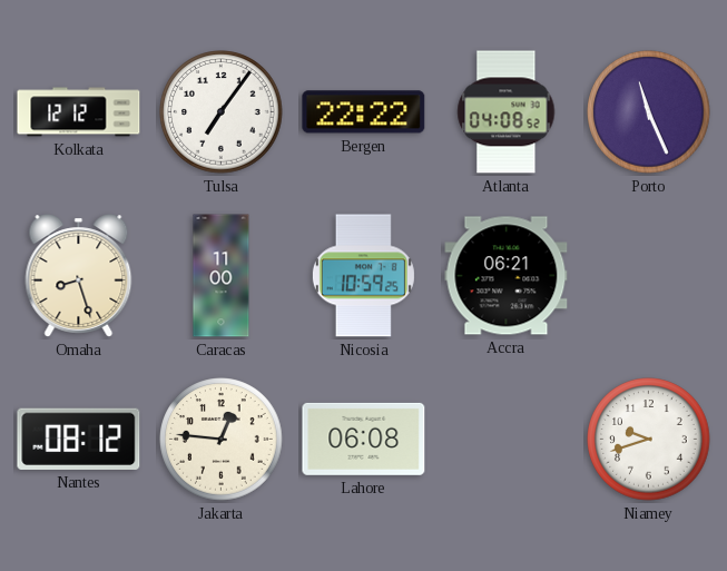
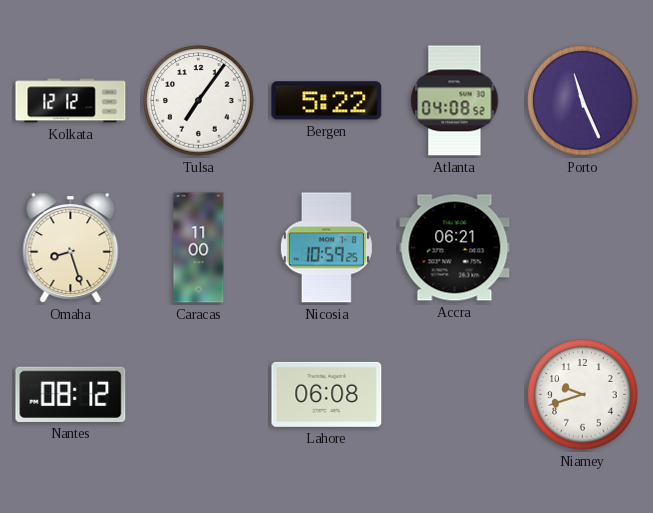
Bergen: 22:22 -> 5:22 (327, 101)
Jakarta: 12:46 -> none (222, 440)
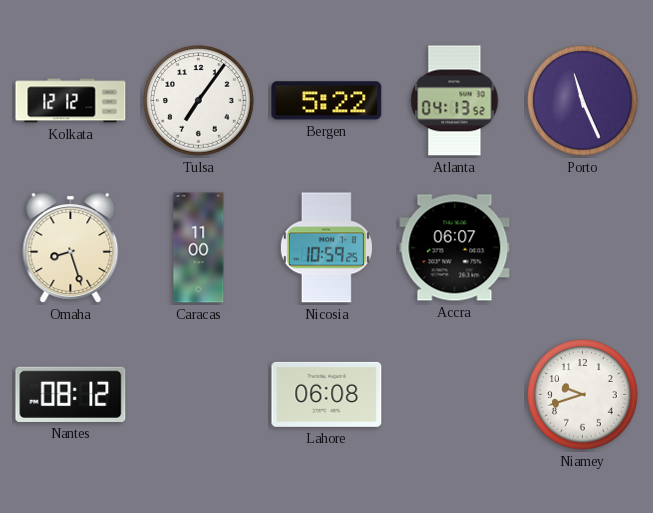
Atlanta: 04:08 -> 04:13 (455, 101)
Accra: 06:21 -> 06:07 (455, 248)
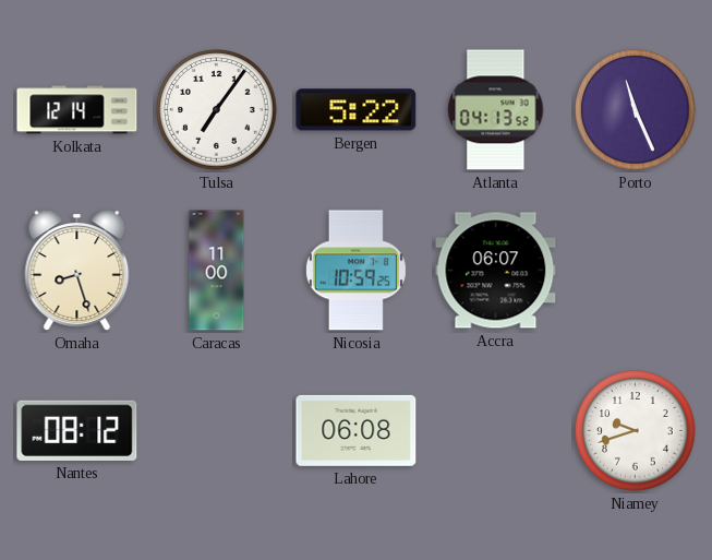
Kolkata: 12:12 -> 12:14 (77, 110)
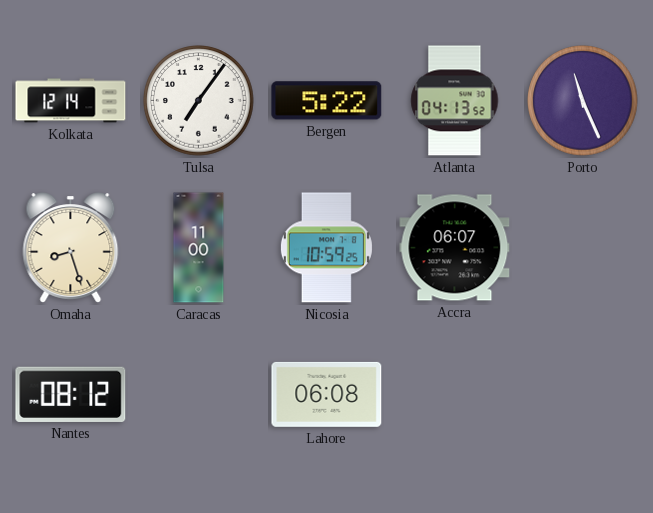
Niamey: 9:42 -> none (636, 431)
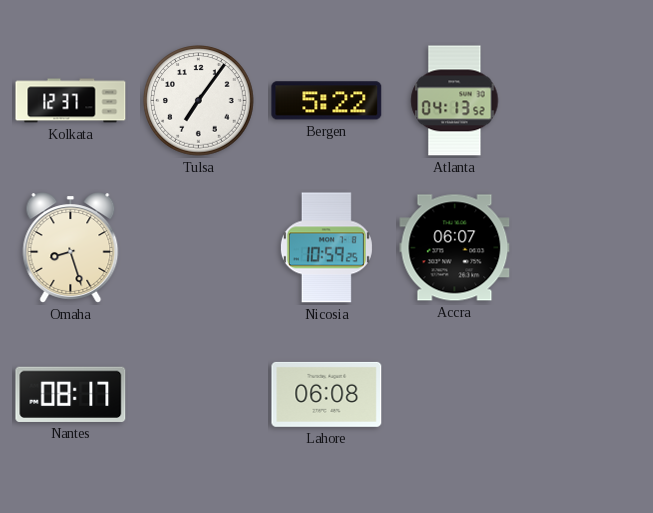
Kolkata: 12:14 -> 12:37 (71, 101)
Porto: 11:26 -> none (583, 101)
Caracas: 11:00 -> none (199, 248)
Nantes: 08:12 -> 08:17 (71, 394)
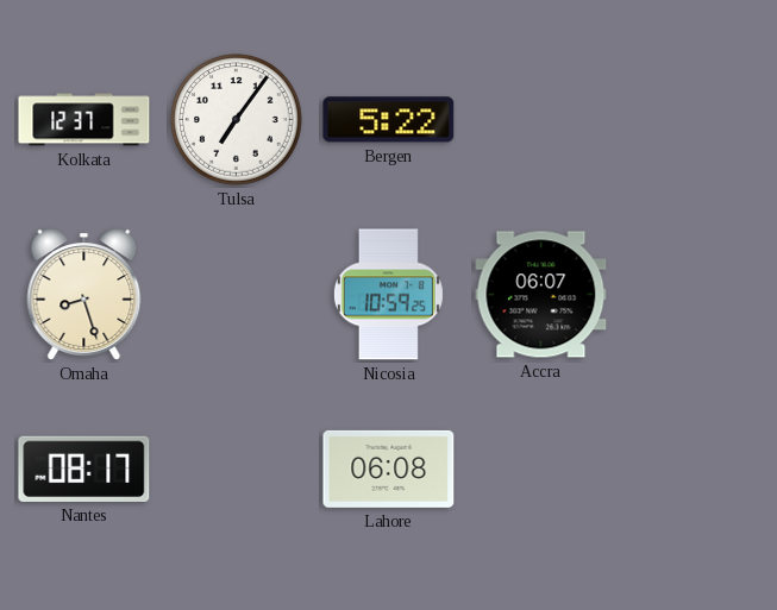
Atlanta: 04:13 -> none (455, 101)
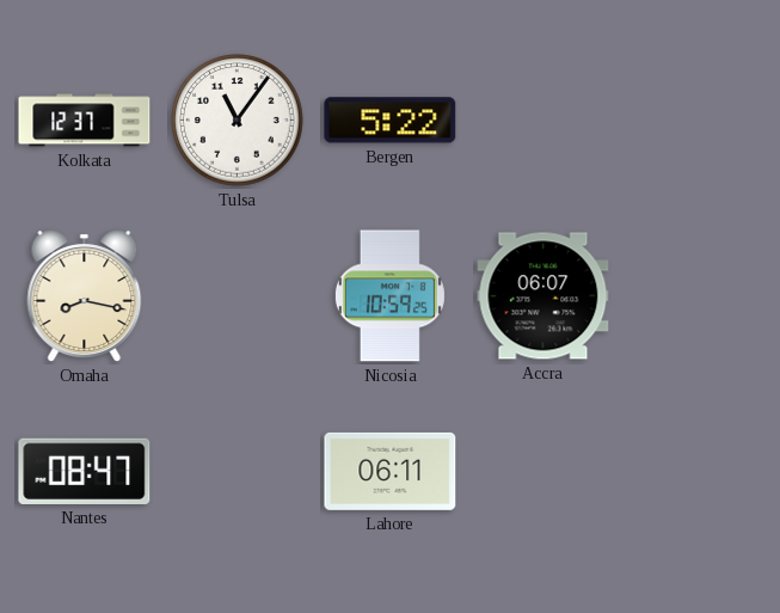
Tulsa: 7:06 -> 11:06 (238, 121)
Omaha: 8:27 -> 8:17 (85, 296)
Nantes: 08:17 -> 08:47 (85, 471)
Lahore: 06:08 -> 06:11 (391, 471)
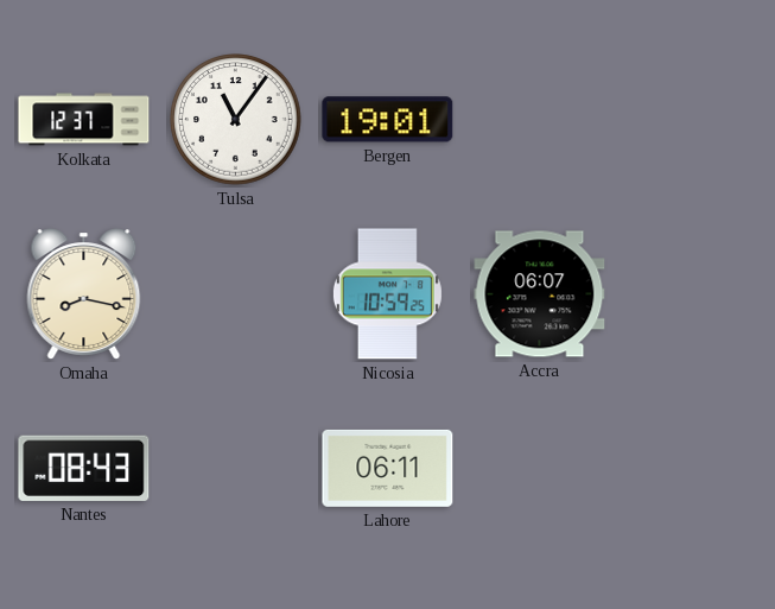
Bergen: 5:22 -> 19:01 (388, 120)
Nantes: 08:47 -> 08:43 (84, 468)
